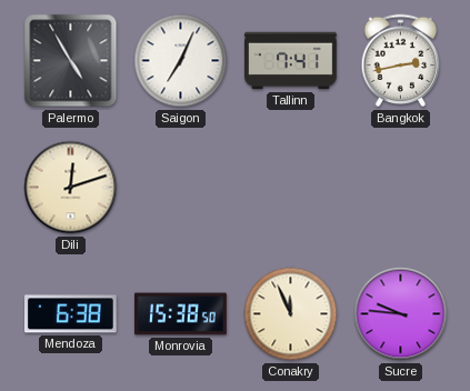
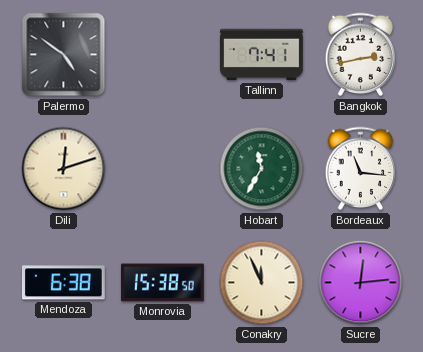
Palermo: 4:55 -> 4:51 (64, 55)
Saigon: 7:04 -> none (181, 61)
Hobart: none -> 11:35 (262, 169)
Bordeaux: none -> 11:16 (361, 169)
Sucre: 9:46 -> 12:14 (361, 283)
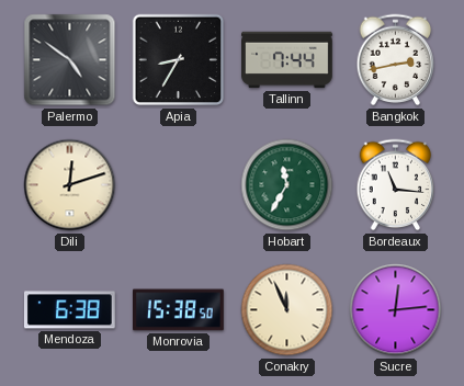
Apia: none -> 8:35 (179, 60)
Tallinn: 7:41 -> 7:44 (287, 60)
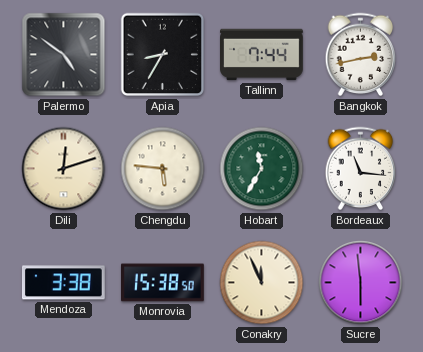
Chengdu: none -> 5:46 (163, 169)
Mendoza: 6:38 -> 3:38 (63, 283)
Sucre: 12:14 -> 5:59 (361, 283)
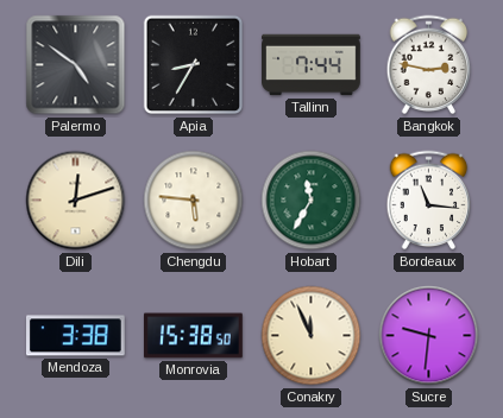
Bangkok: 2:43 -> 2:47 (429, 65)
Sucre: 5:59 -> 9:31 (429, 336)
